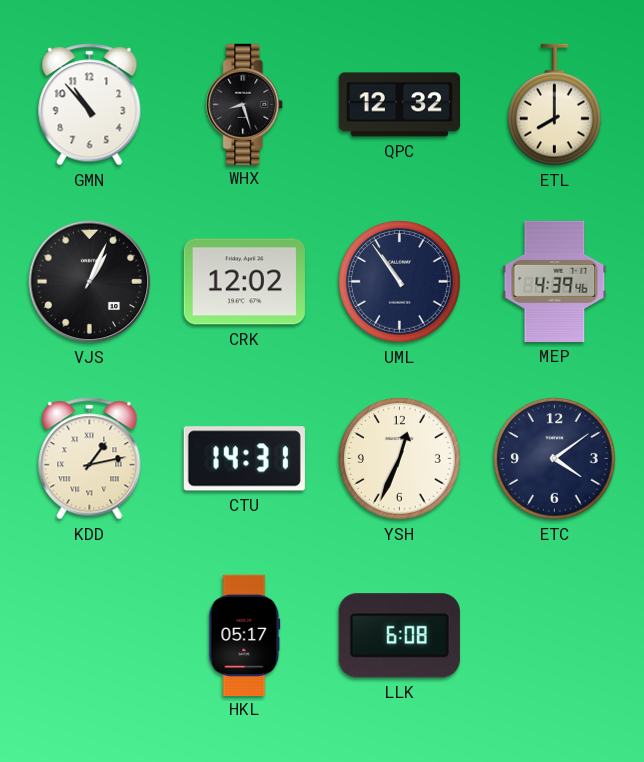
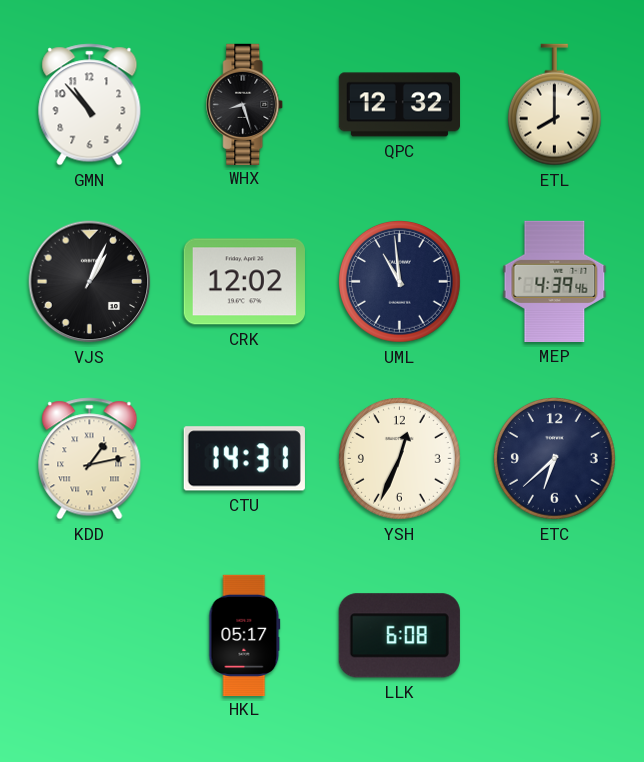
UML: 10:54 -> 10:59 (400, 282)
ETC: 4:09 -> 6:38 (555, 459)
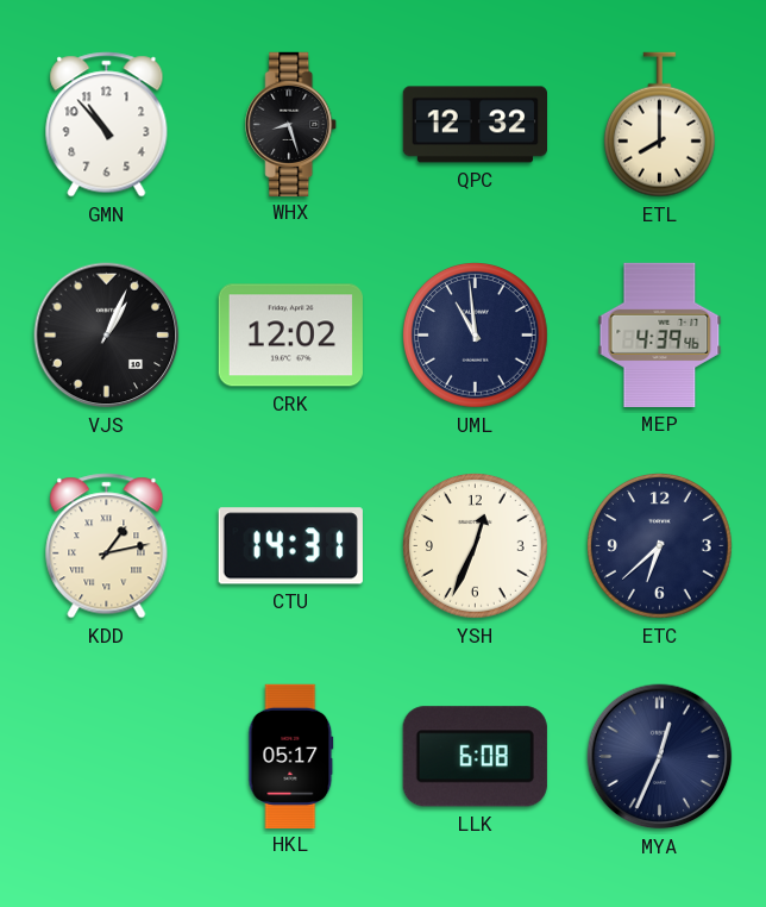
MYA: none -> 12:34 (660, 757)
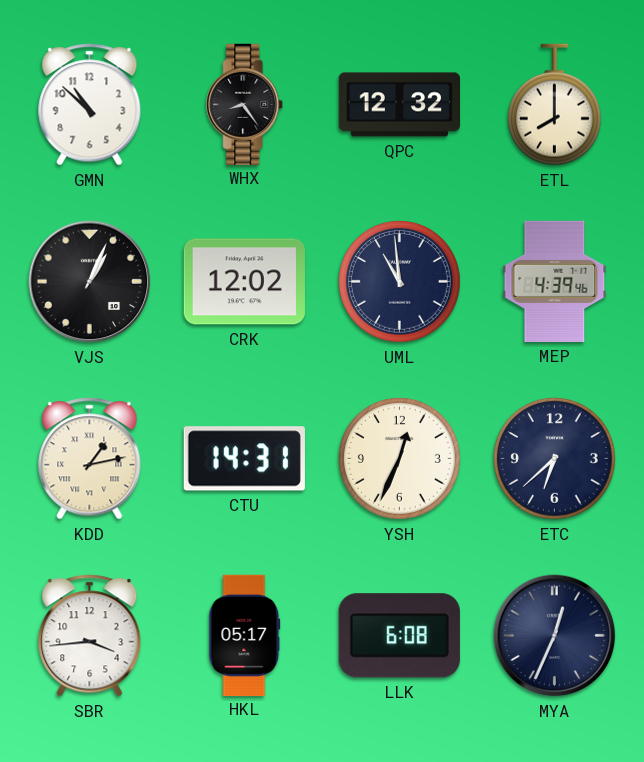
GMN: 10:53 -> 10:52 (90, 105)
WHX: 8:27 -> 8:24 (245, 104)
SBR: none -> 3:44 (90, 636)
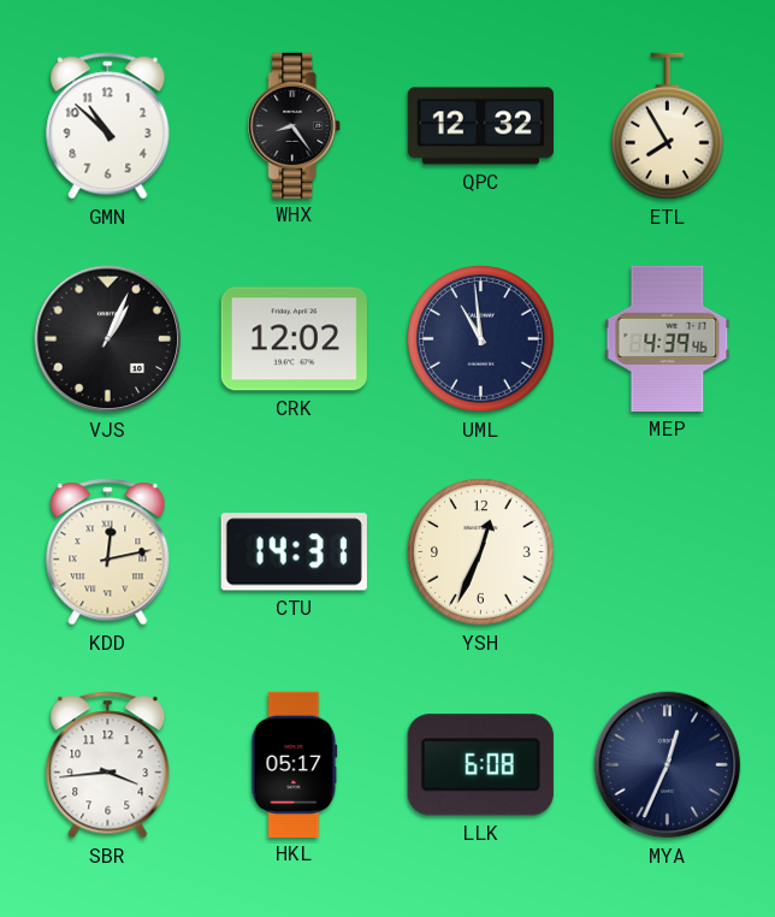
ETL: 8:00 -> 7:55 (667, 126)
KDD: 1:13 -> 12:13 (108, 552)
ETC: 6:38 -> none (555, 459)
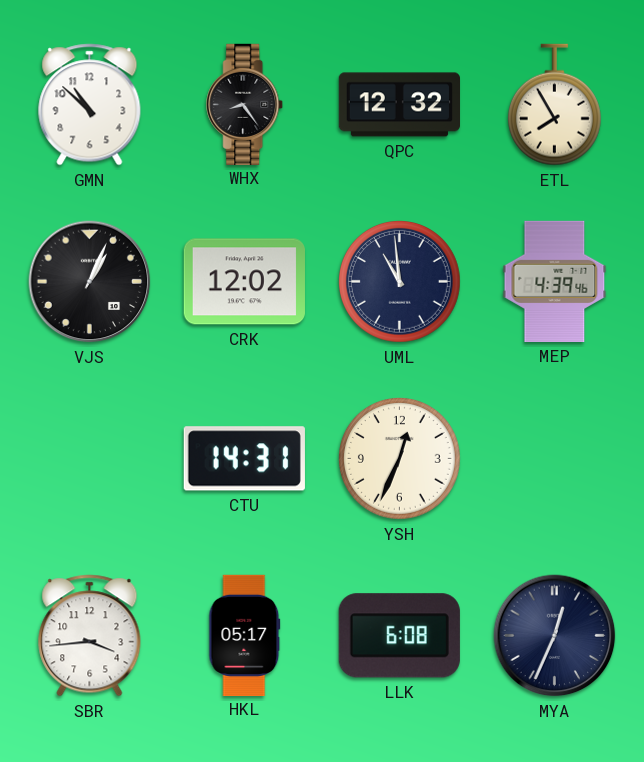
KDD: 12:13 -> none (108, 552)
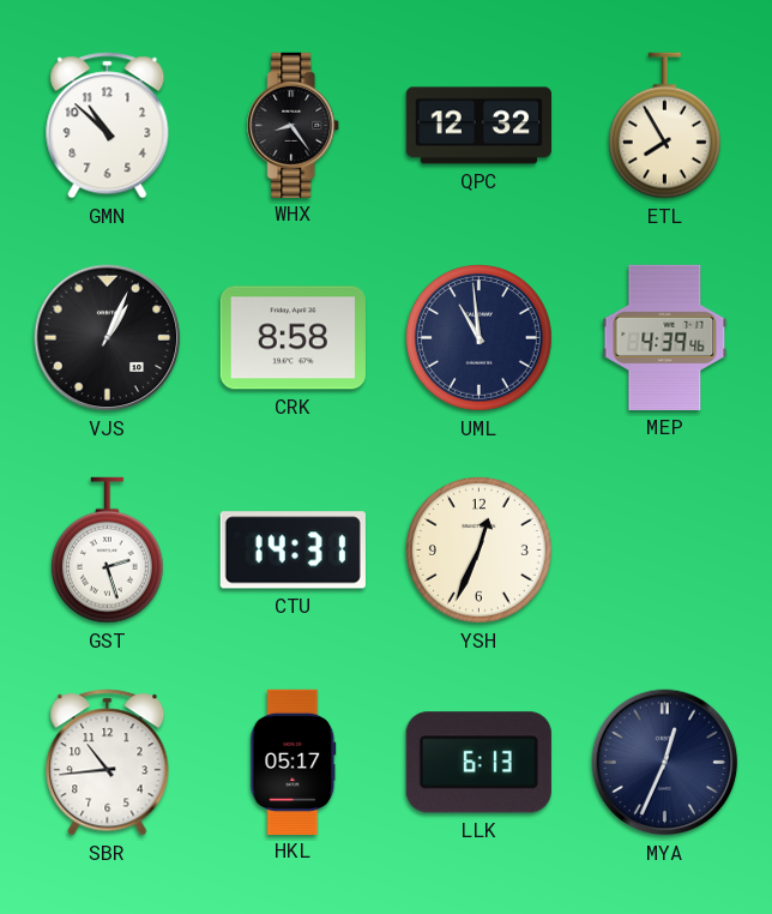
CRK: 12:02 -> 8:58 (292, 338)
GST: none -> 2:27 (107, 551)
SBR: 3:44 -> 10:44 (108, 763)
LLK: 6:08 -> 6:13 (478, 763)
